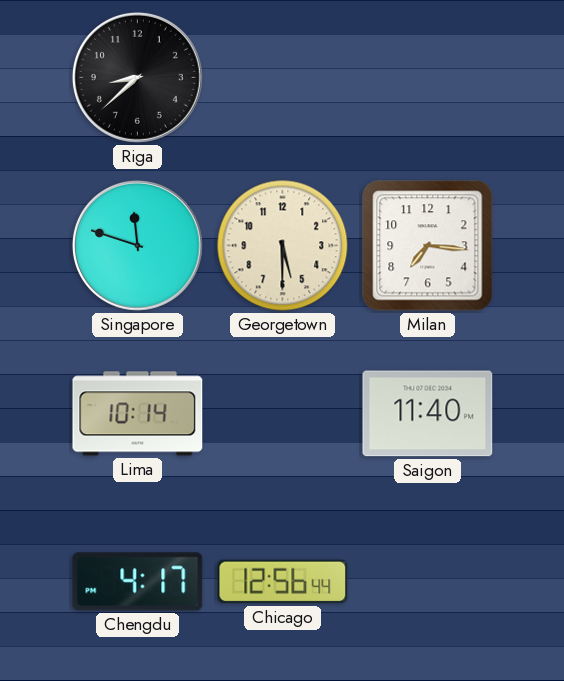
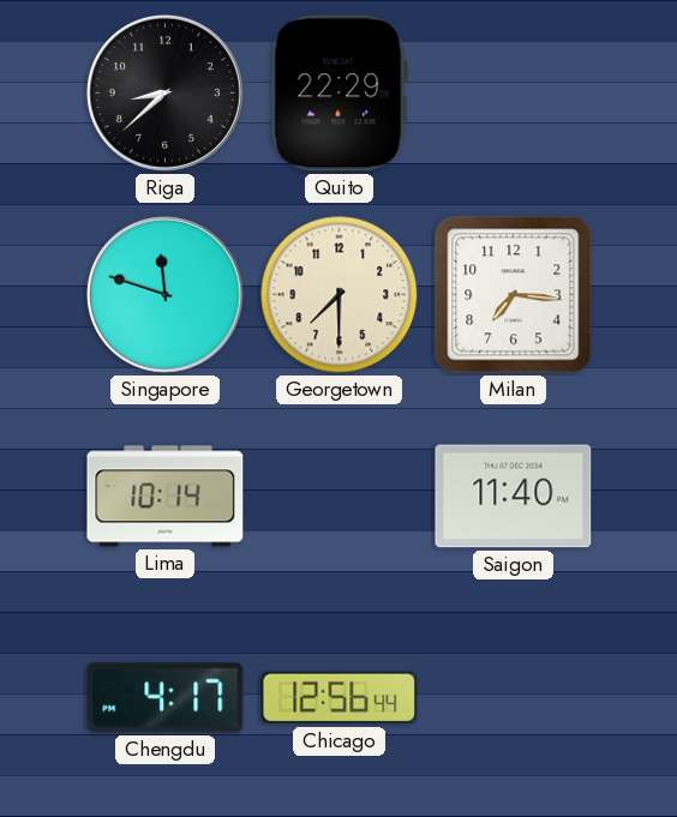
Quito: none -> 22:29 (338, 94)
Georgetown: 5:30 -> 7:30 (340, 295)
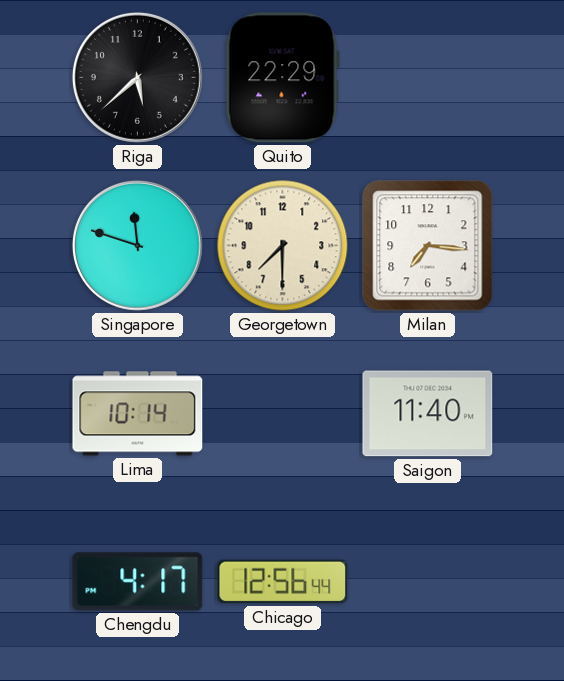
Riga: 8:38 -> 5:38 (137, 77)
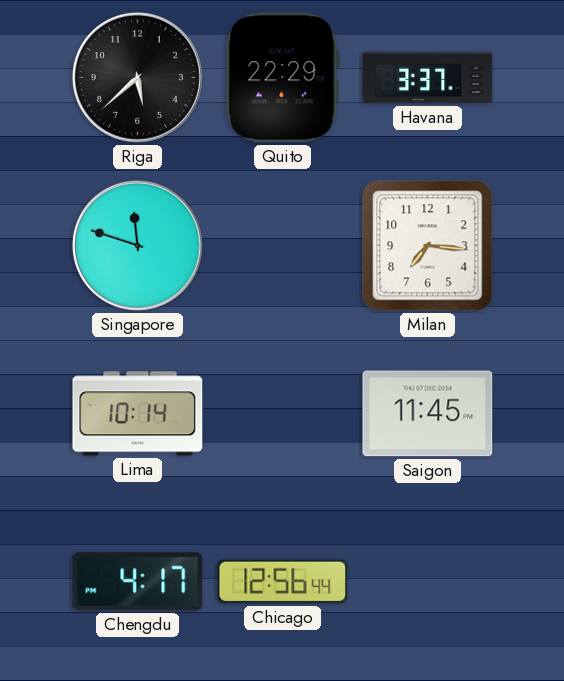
Havana: none -> 3:37 (428, 78)
Georgetown: 7:30 -> none (283, 246)
Saigon: 11:40 -> 11:45 (428, 414)
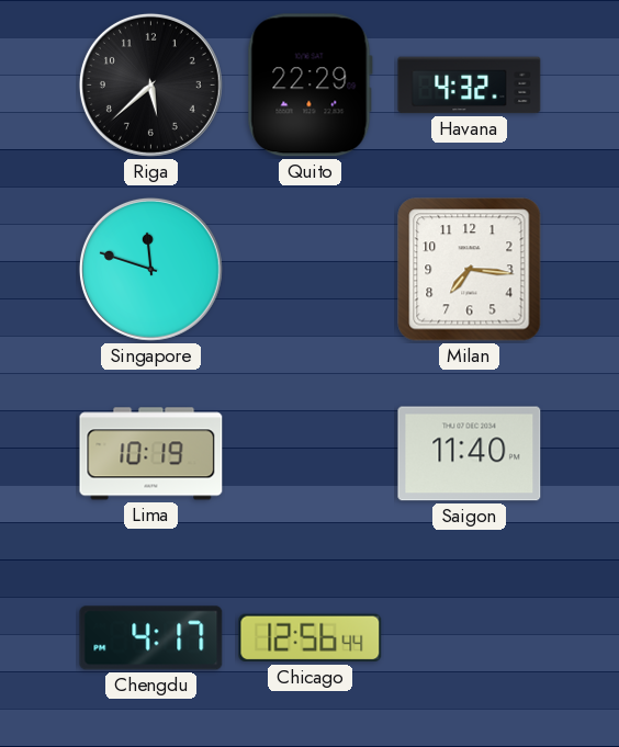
Havana: 3:37 -> 4:32 (470, 86)
Lima: 10:14 -> 10:19 (151, 454)
Saigon: 11:45 -> 11:40 (470, 454)
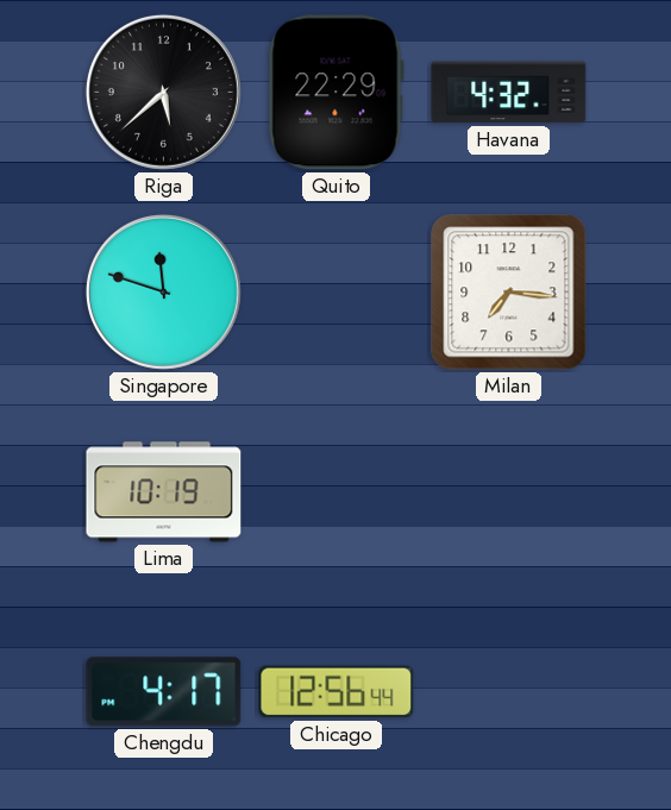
Saigon: 11:40 -> none (470, 454)
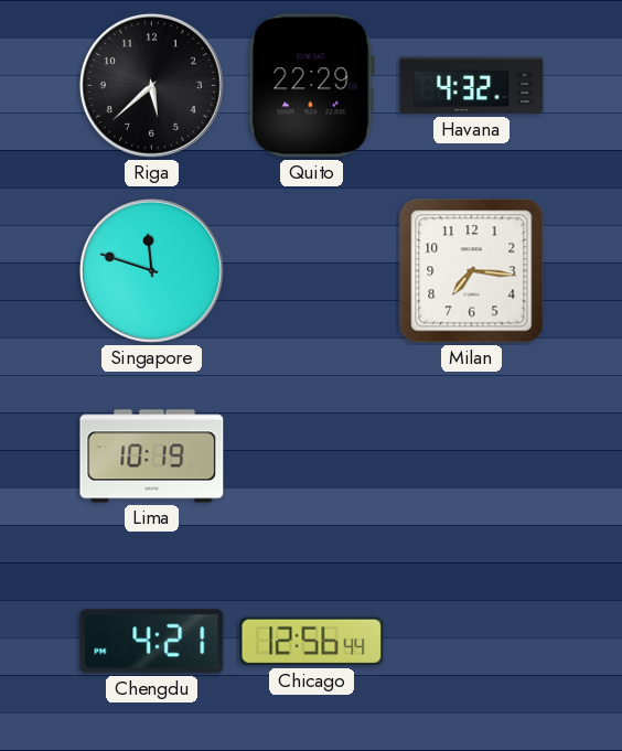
Chengdu: 4:17 -> 4:21 (152, 642)
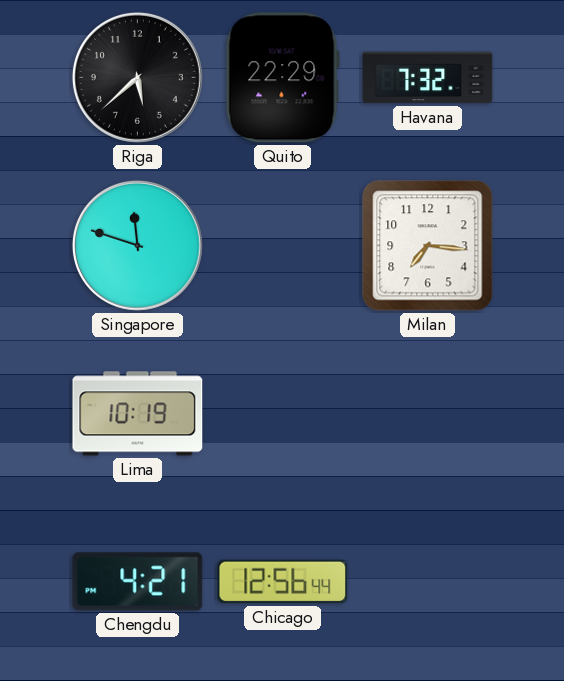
Havana: 4:32 -> 7:32 (428, 78)
